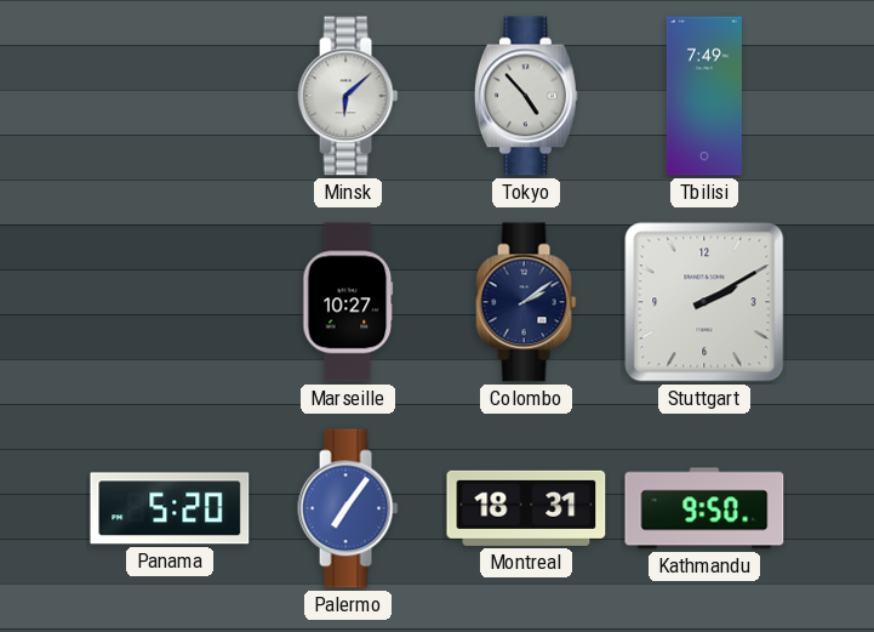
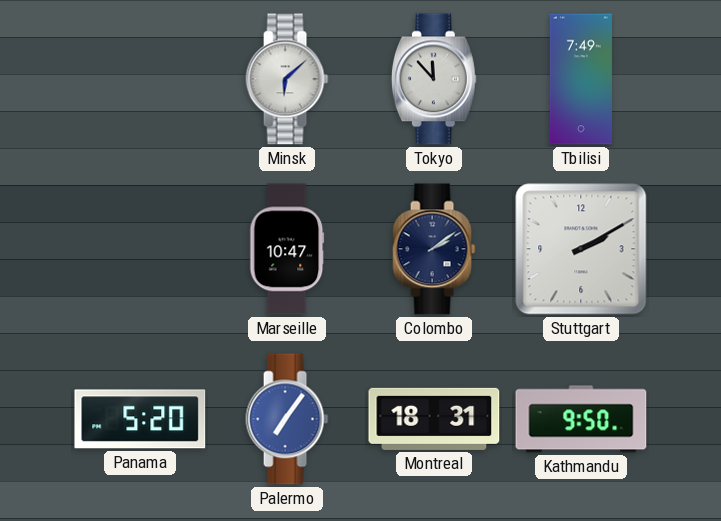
Tokyo: 4:53 -> 11:53 (434, 79)
Marseille: 10:27 -> 10:47 (287, 249)
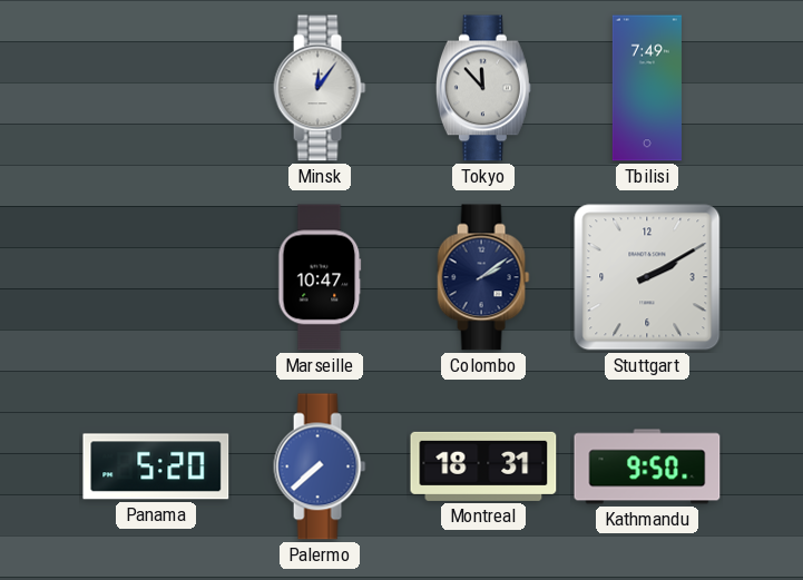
Minsk: 6:08 -> 12:06 (320, 88)
Palermo: 7:06 -> 7:38 (320, 466)
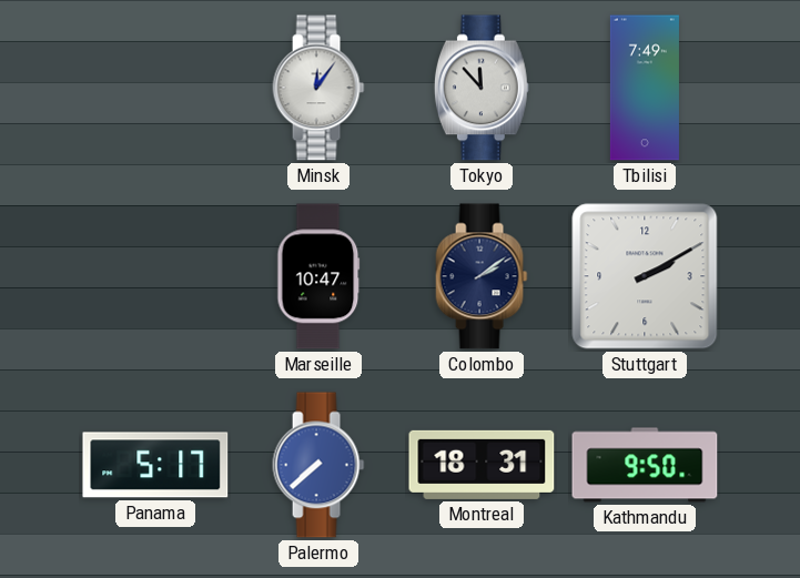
Panama: 5:20 -> 5:17 (155, 465)
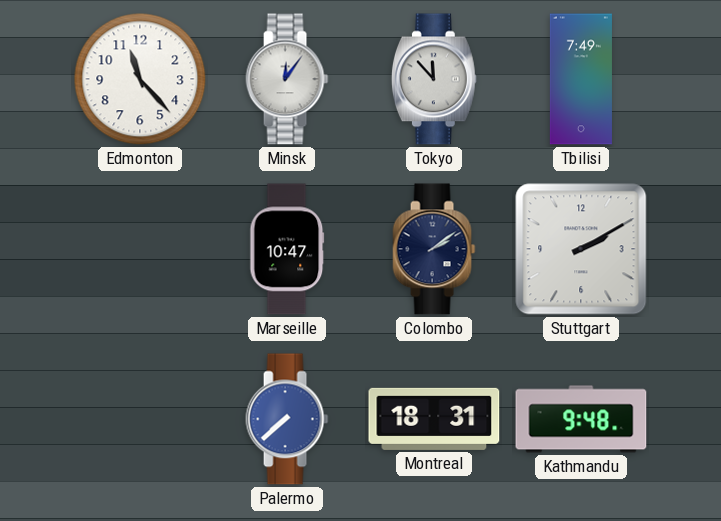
Edmonton: none -> 11:23 (140, 79)
Panama: 5:17 -> none (155, 465)
Kathmandu: 9:50 -> 9:48 (581, 419)
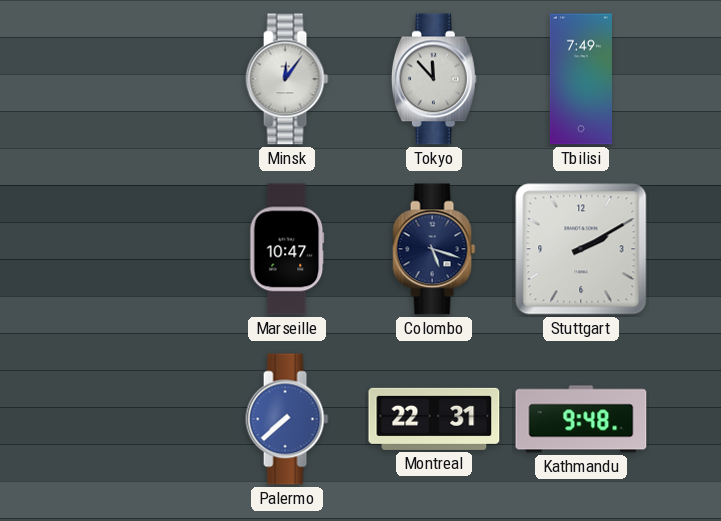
Edmonton: 11:23 -> none (140, 79)
Colombo: 2:09 -> 5:18 (434, 249)
Montreal: 18:31 -> 22:31 (434, 419)
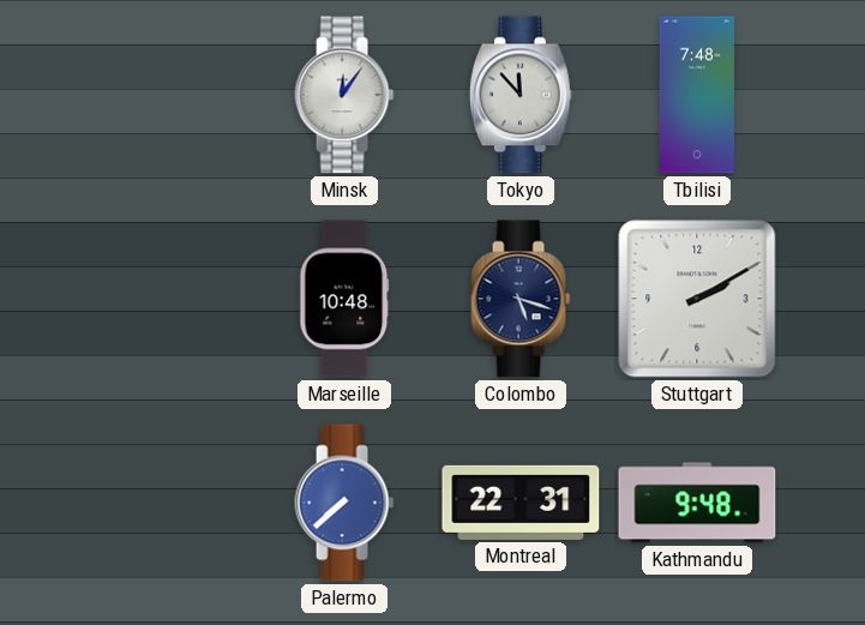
Tbilisi: 7:49 -> 7:48 (697, 95)
Marseille: 10:47 -> 10:48 (344, 299)
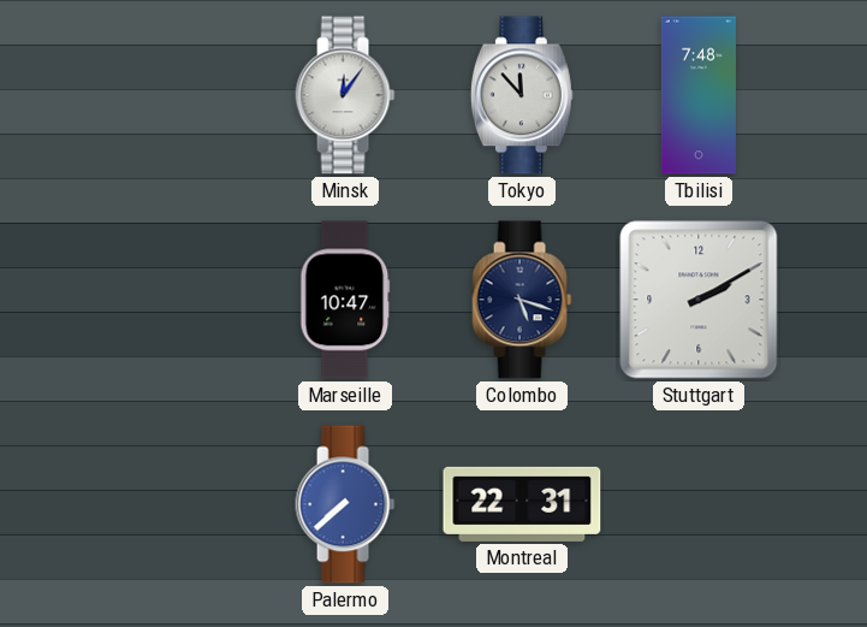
Marseille: 10:48 -> 10:47 (345, 300)
Kathmandu: 9:48 -> none (697, 503)
